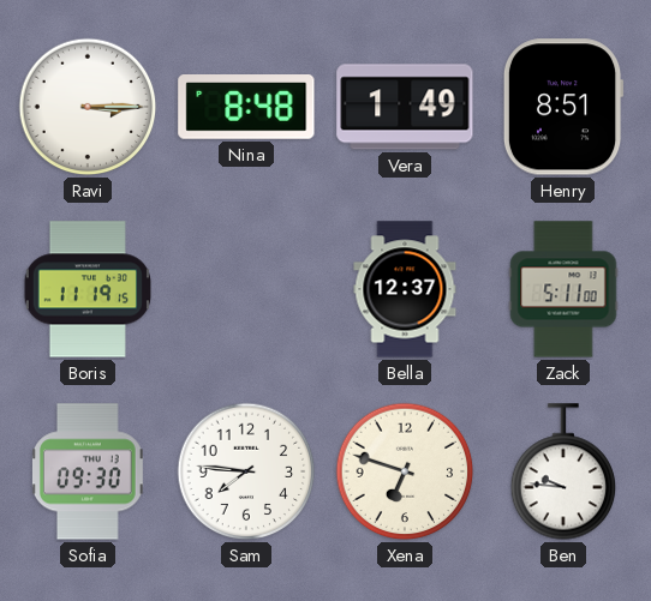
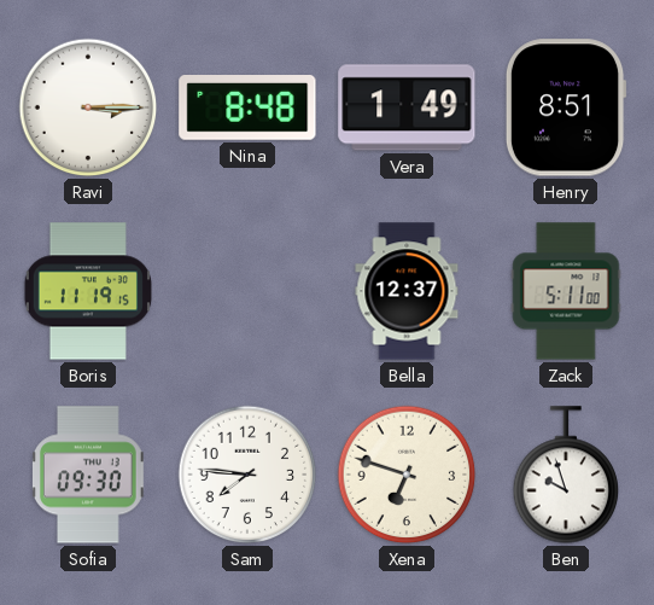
Ben: 9:46 -> 9:57 (566, 475)
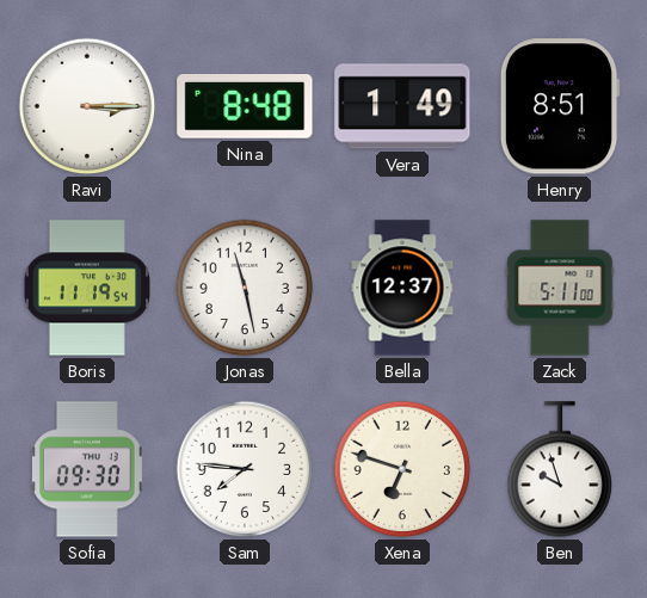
Boris: 11:19:15 -> 11:19:54 (86, 288)
Jonas: none -> 11:28 (245, 288)
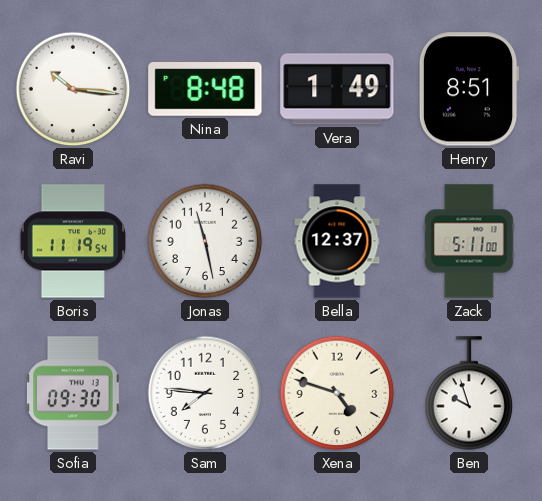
Ravi: 3:15 -> 10:16 (73, 89)
Xena: 6:48 -> 4:48 (337, 393)
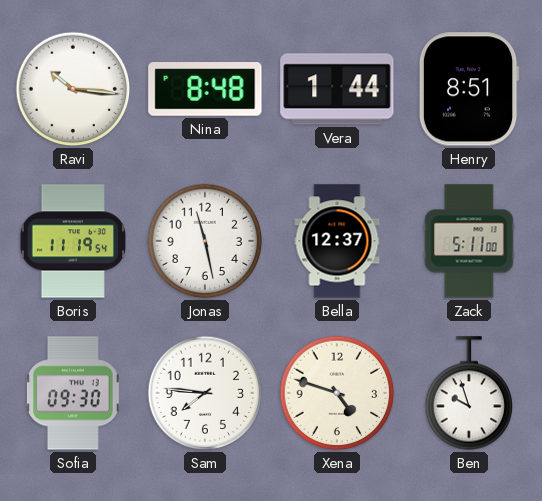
Vera: 1:49 -> 1:44 (337, 89)
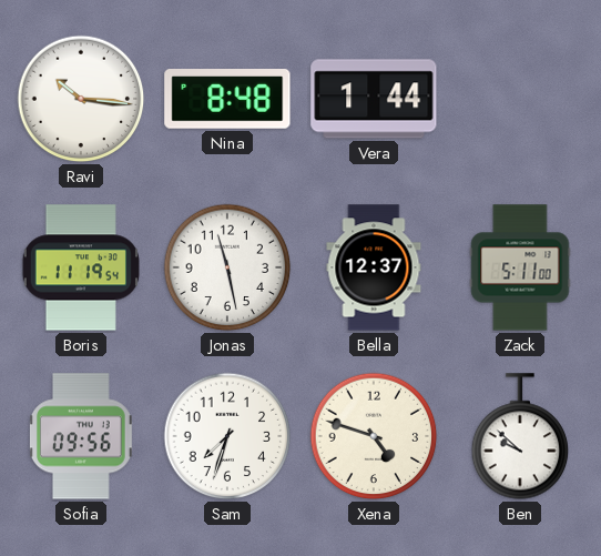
Henry: 8:51 -> none (469, 89)
Sofia: 09:30 -> 09:56 (82, 436)
Sam: 7:46 -> 7:33 (227, 436)
Ben: 9:57 -> 9:52 (520, 436)
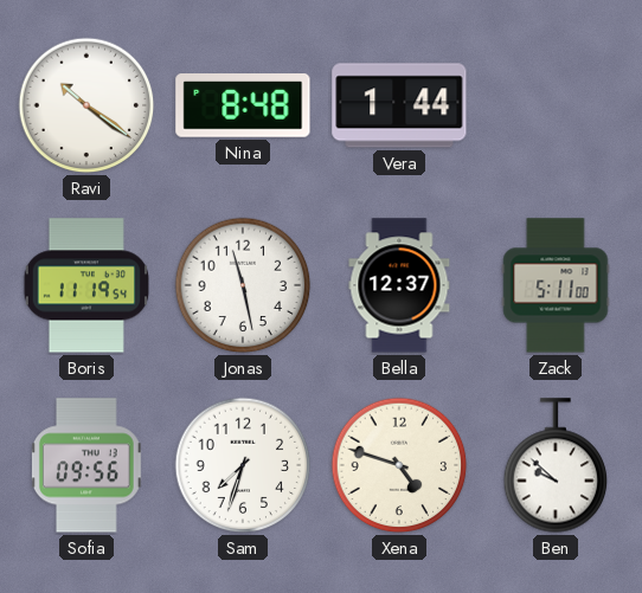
Ravi: 10:16 -> 10:21 (86, 105)
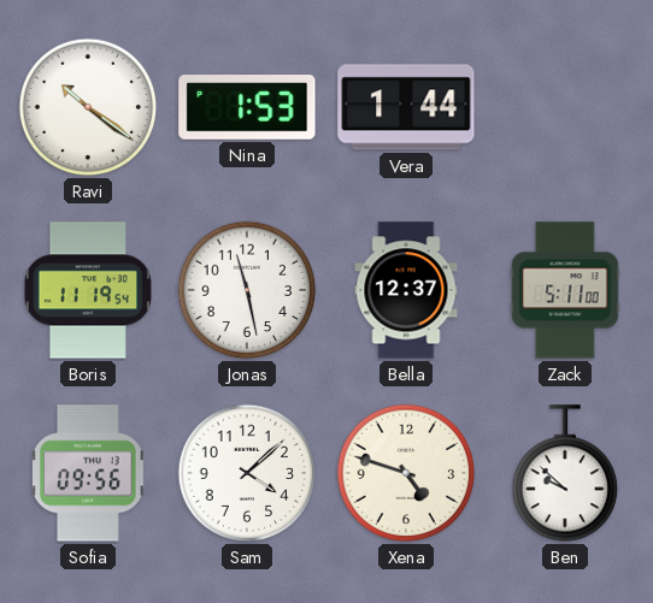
Nina: 8:48 -> 1:53 (247, 108)
Sam: 7:33 -> 4:08 (247, 473)
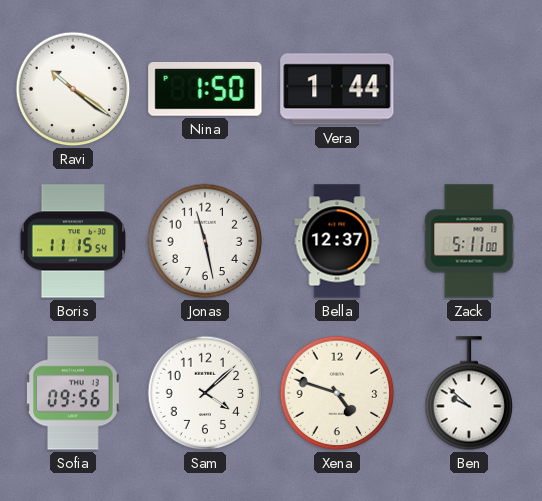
Nina: 1:53 -> 1:50 (205, 90)
Boris: 11:19 -> 11:15 (72, 241)
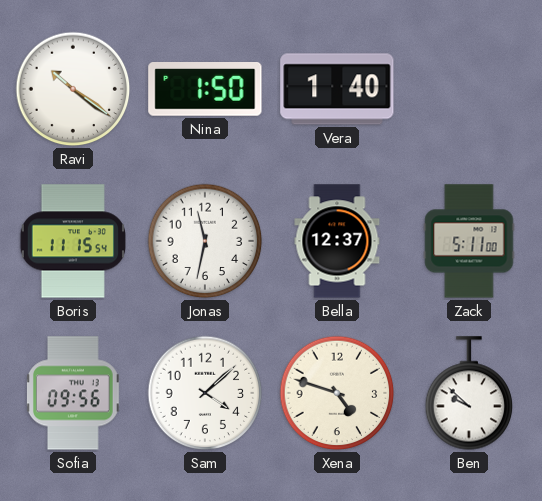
Vera: 1:44 -> 1:40 (337, 89)
Jonas: 11:28 -> 11:32 (205, 241)
